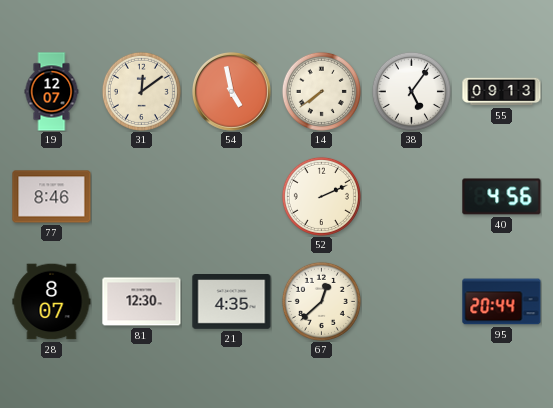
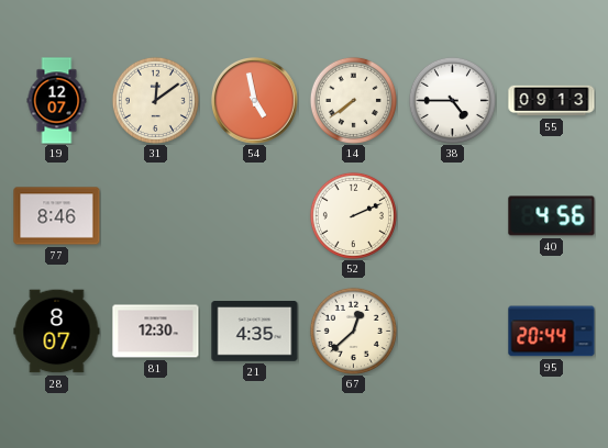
38: 5:06 -> 4:45 (452, 100)
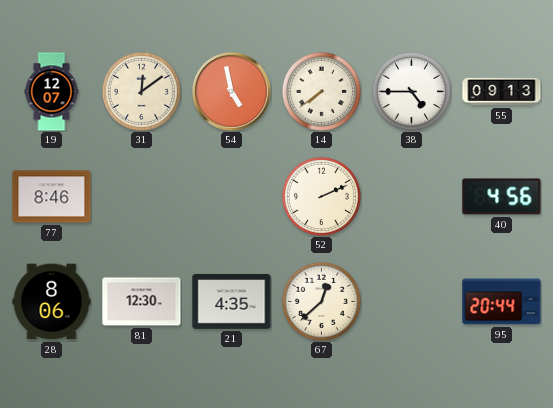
28: 8:07 -> 8:06 (52, 302)
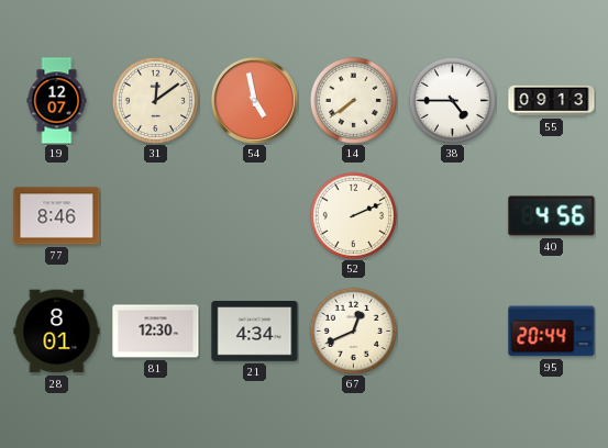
28: 8:06 -> 8:01 (57, 332)
21: 4:35 -> 4:34 (255, 332)
67: 12:38 -> 12:41 (353, 331)
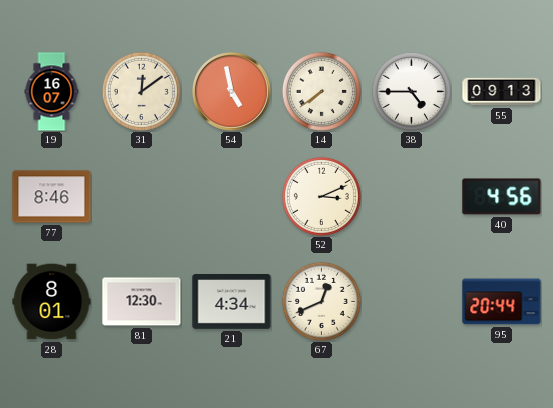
19: 12:07 -> 16:07 (52, 92)
52: 2:11 -> 3:11 (321, 196)
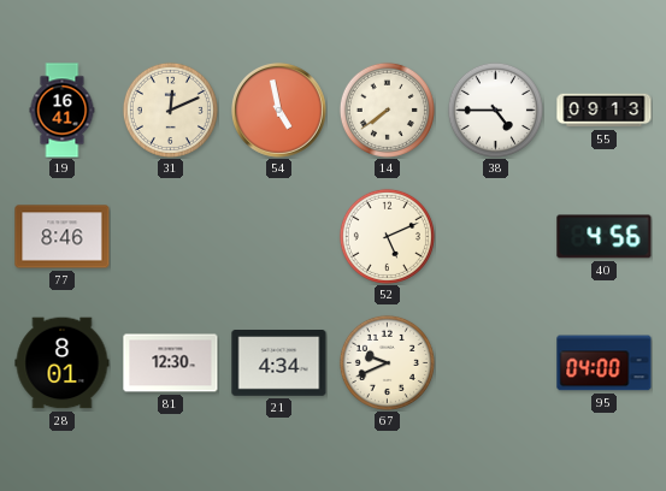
19: 16:07 -> 16:41 (63, 111)
31: 12:09 -> 12:11 (170, 110)
52: 3:11 -> 5:11 (387, 236)
67: 12:41 -> 9:41 (387, 362)
95: 20:44 -> 04:00 (605, 363)
